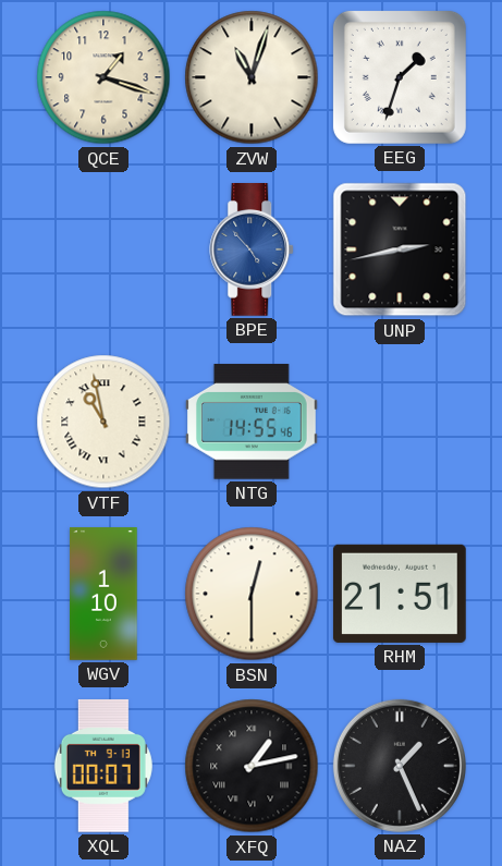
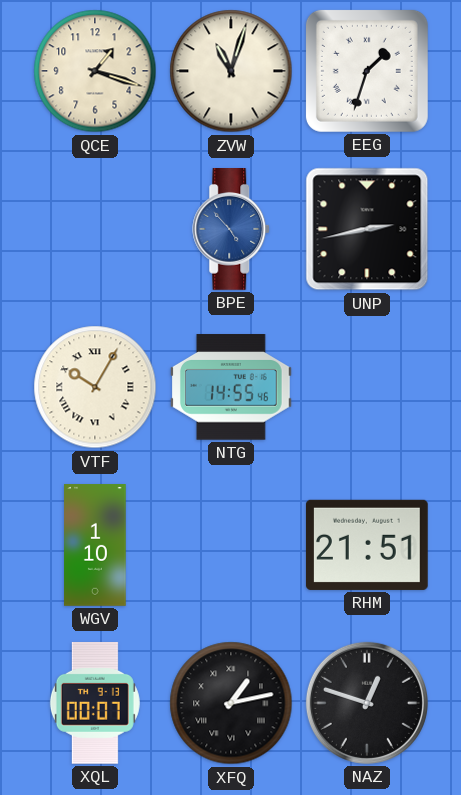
VTF: 10:58 -> 10:05 (95, 387)
BSN: 12:30 -> none (252, 594)
NAZ: 1:26 -> 12:48 (367, 703)
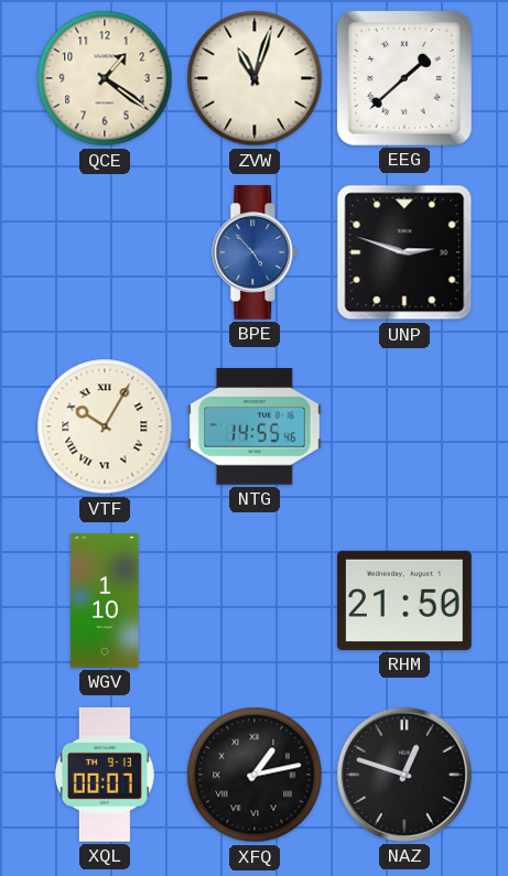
QCE: 1:18 -> 1:21 (105, 78)
EEG: 1:33 -> 1:38 (404, 78)
UNP: 2:43 -> 2:48 (404, 252)
RHM: 21:51 -> 21:50 (404, 601)
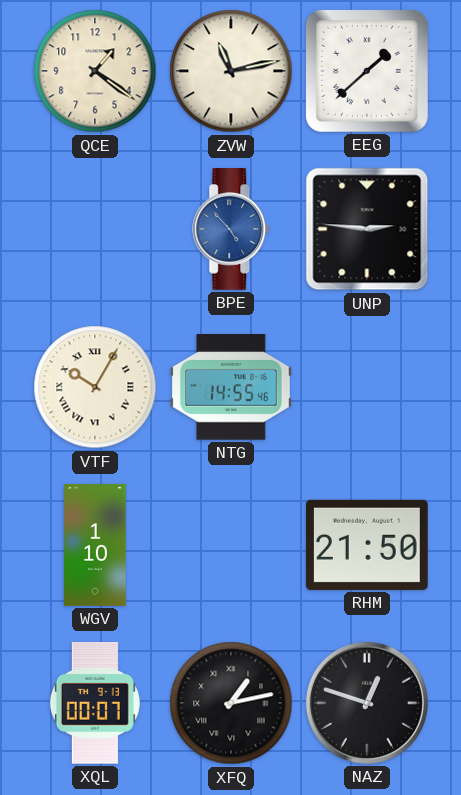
ZVW: 11:03 -> 11:13 (231, 71)
UNP: 2:48 -> 2:46 (367, 229)
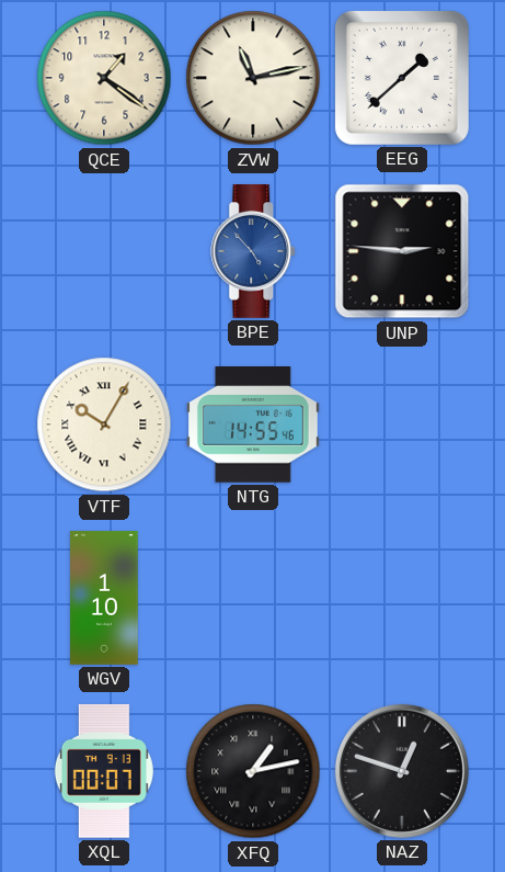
RHM: 21:50 -> none (367, 545)
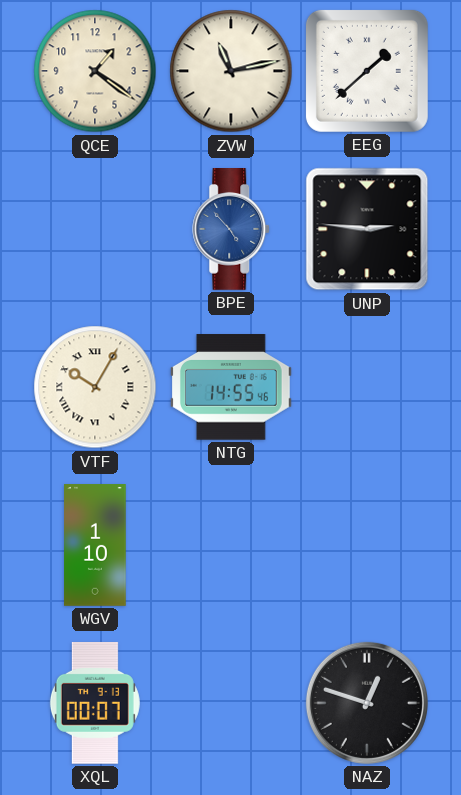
XFQ: 1:13 -> none (253, 771)
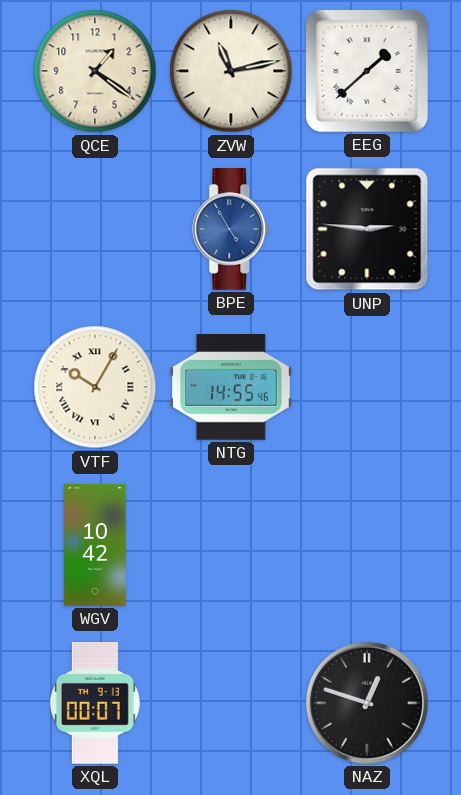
BPE: 4:53 -> 4:55 (232, 230)
WGV: 1:10 -> 10:42 (95, 545)
